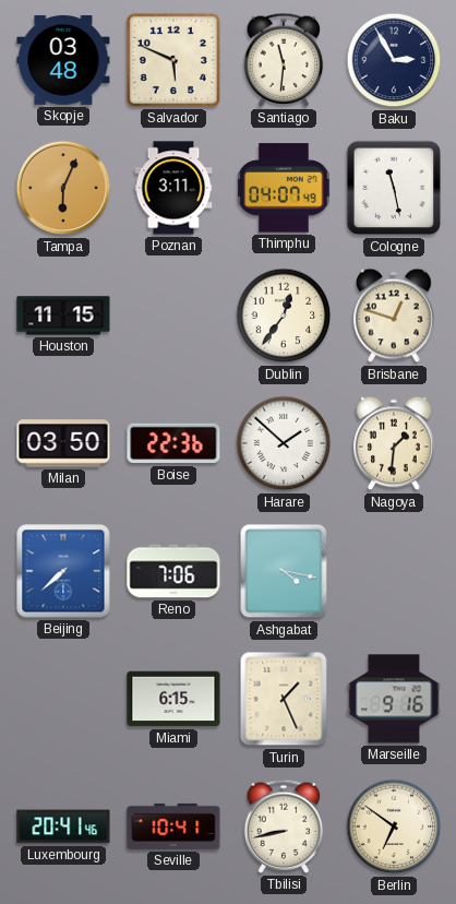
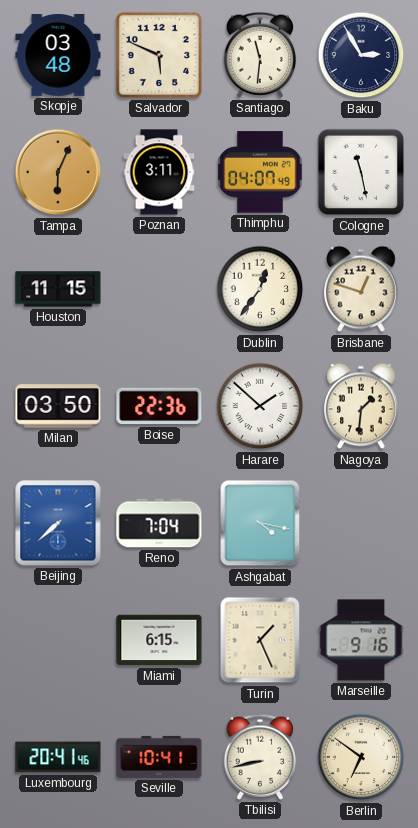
Reno: 7:06 -> 7:04 (159, 523)
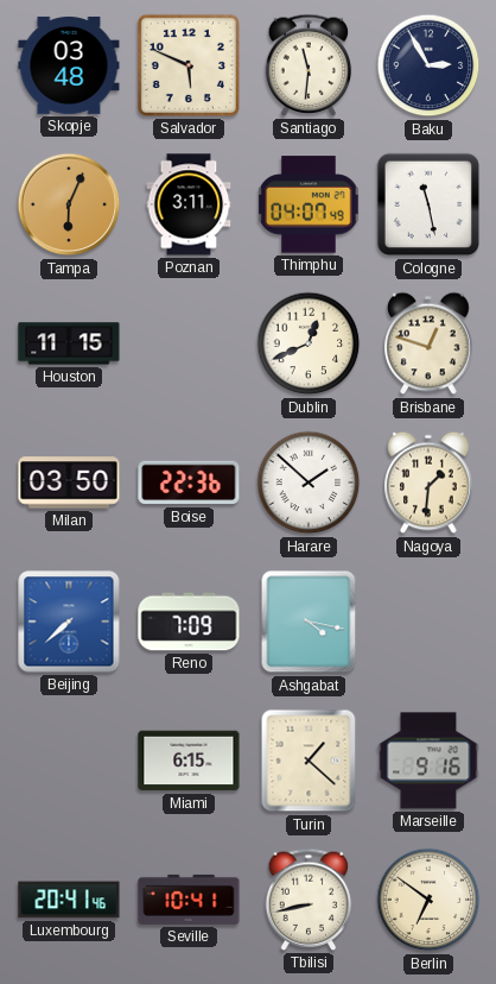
Dublin: 12:36 -> 12:41 (309, 343)
Reno: 7:04 -> 7:09 (189, 622)
Turin: 1:26 -> 1:22 (309, 761)
